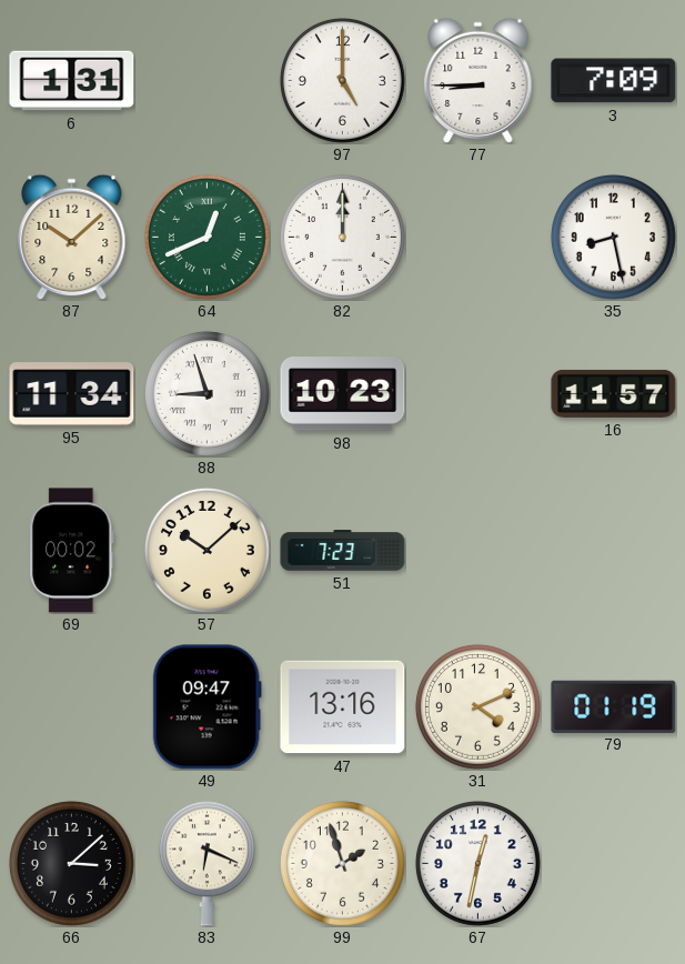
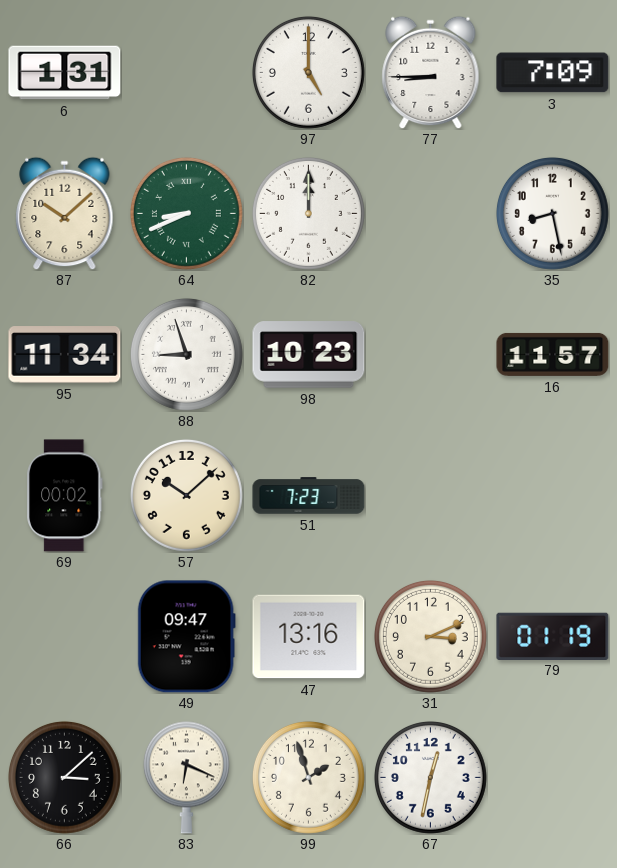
64: 12:41 -> 8:41 (186, 213)
31: 4:11 -> 3:11 (430, 636)
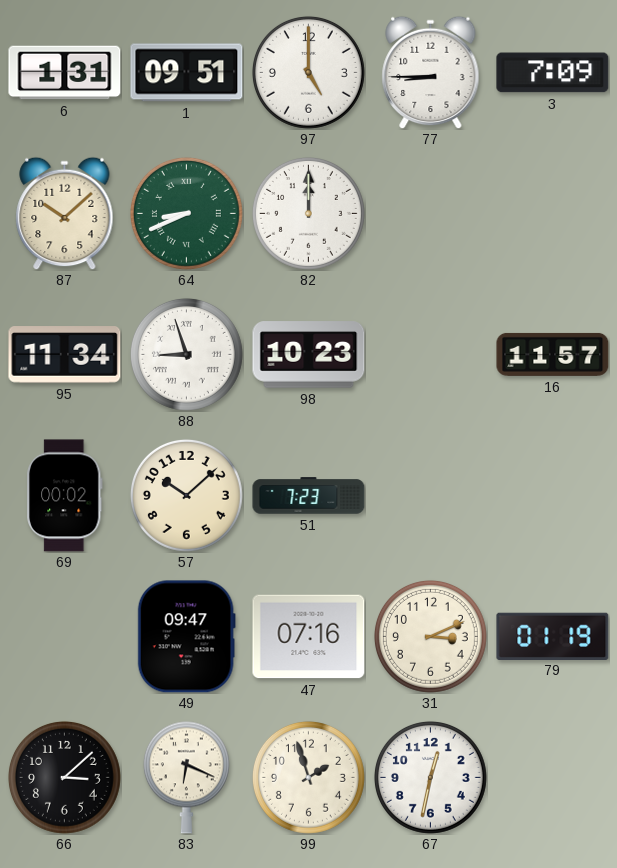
1: none -> 09:51 (187, 73)
35: 8:28 -> none (552, 213)
47: 13:16 -> 07:16 (309, 637)
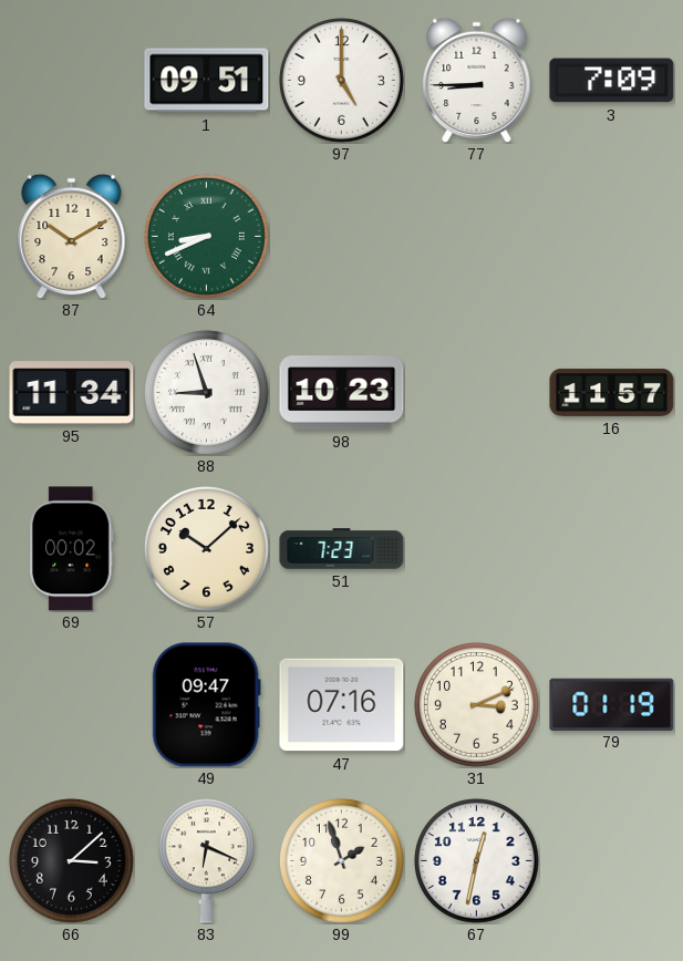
6: 1:31 -> none (65, 73)
87: 10:08 -> 10:10 (72, 236)
82: 12:00 -> none (308, 213)
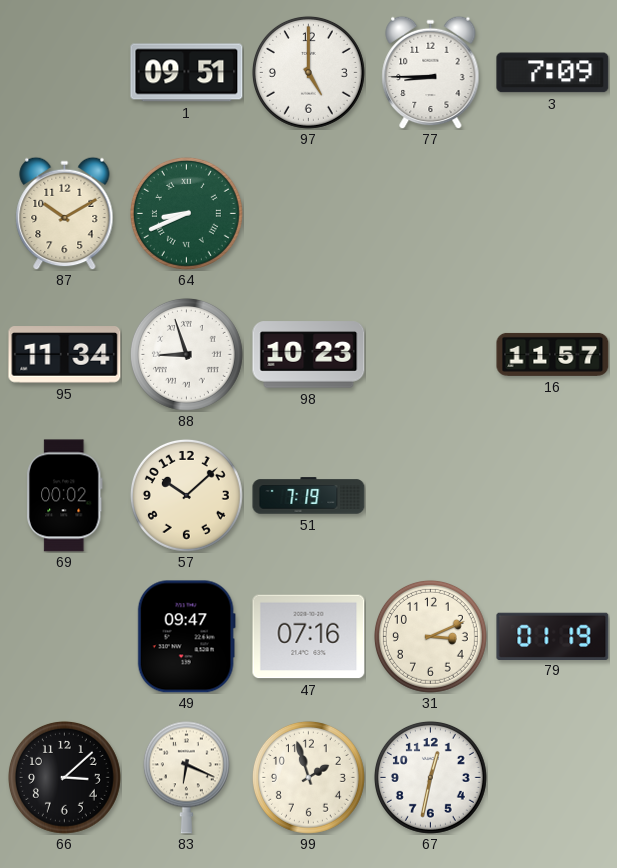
51: 7:23 -> 7:19 (309, 496)
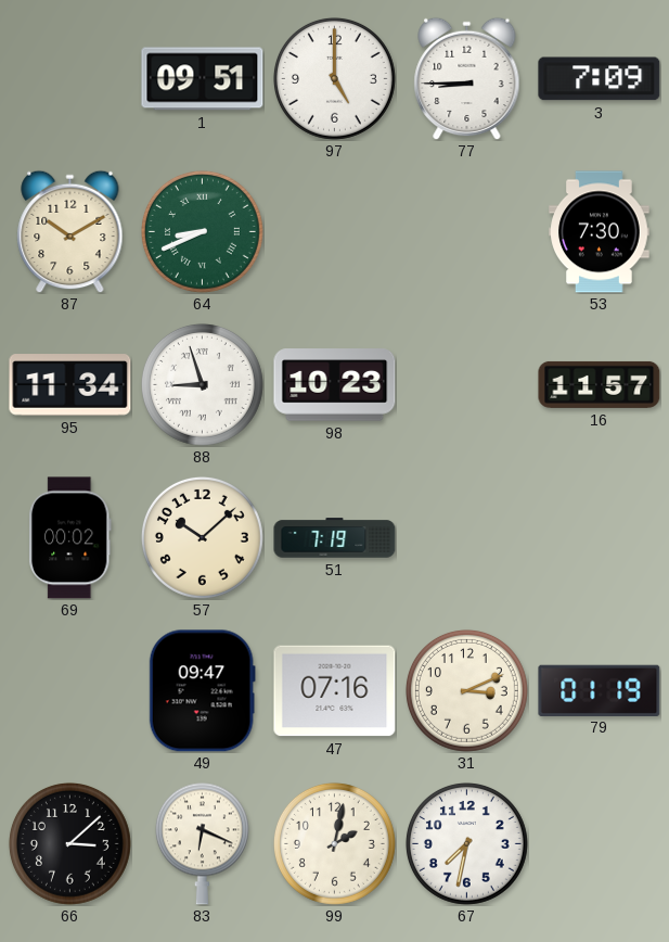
53: none -> 7:30 (600, 232)
99: 1:57 -> 2:02 (334, 843)
67: 12:32 -> 7:32 (466, 843)
